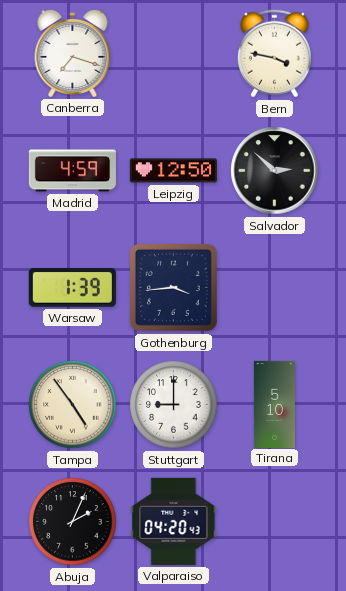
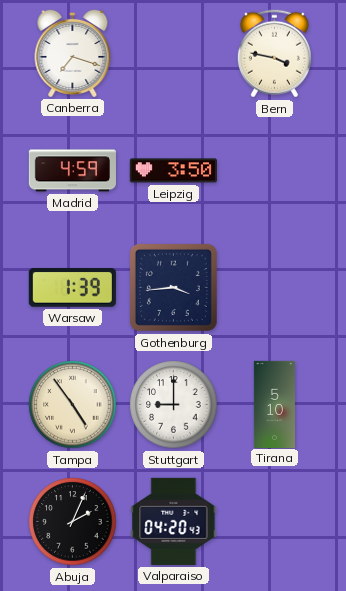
Leipzig: 12:50 -> 3:50 (173, 171)
Salvador: 2:52 -> none (275, 171)
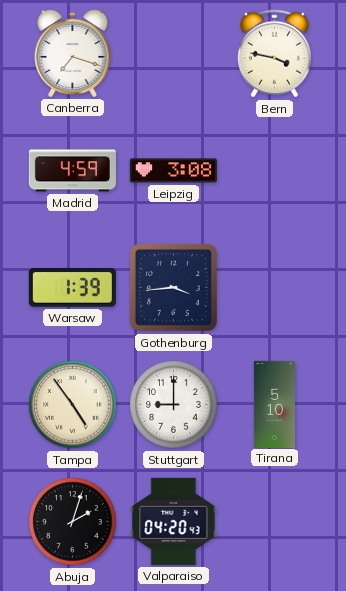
Leipzig: 3:50 -> 3:08 (173, 171)
Abuja: 2:04 -> 2:03 (73, 522)
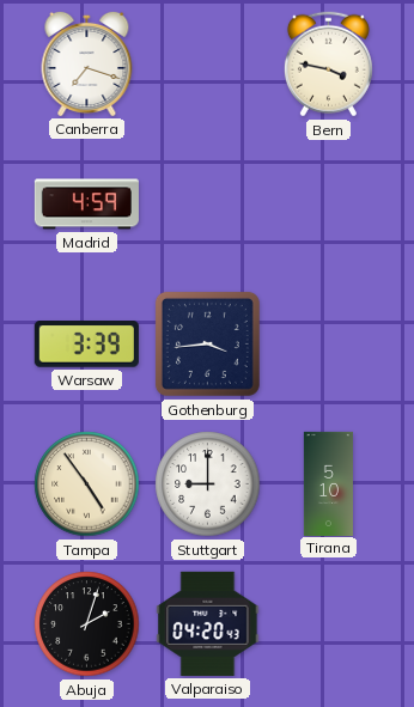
Leipzig: 3:08 -> none (173, 171)
Warsaw: 1:39 -> 3:39 (86, 345)
